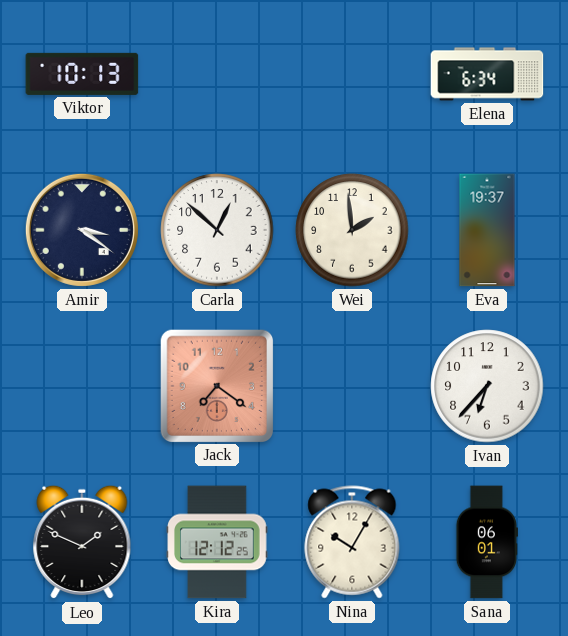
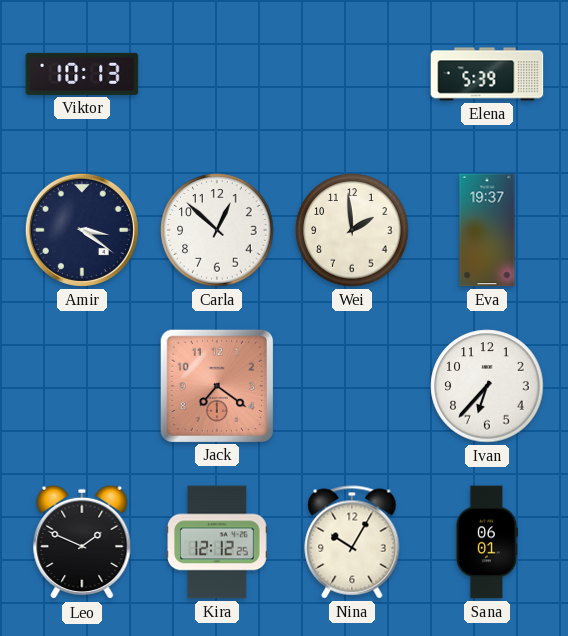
Elena: 6:34 -> 5:39 (487, 74)
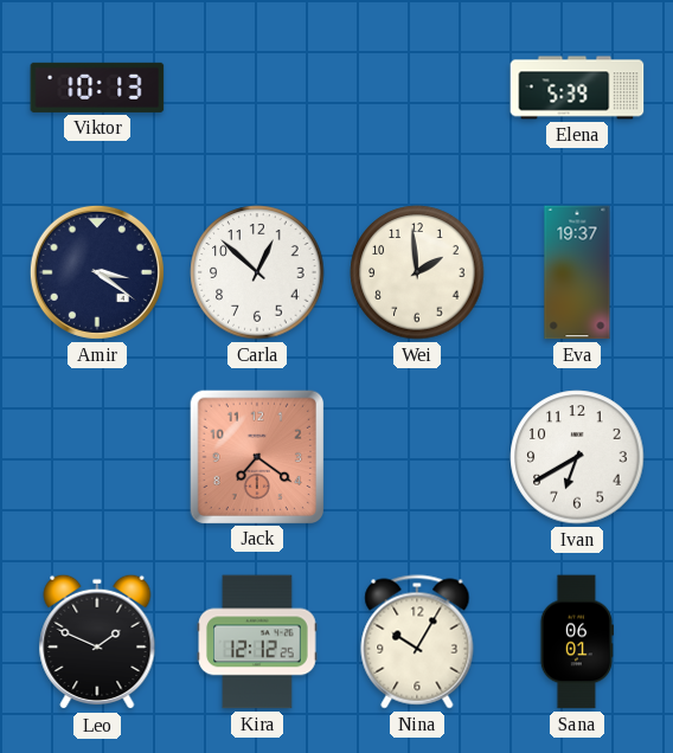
Ivan: 6:37 -> 6:40 (577, 457)
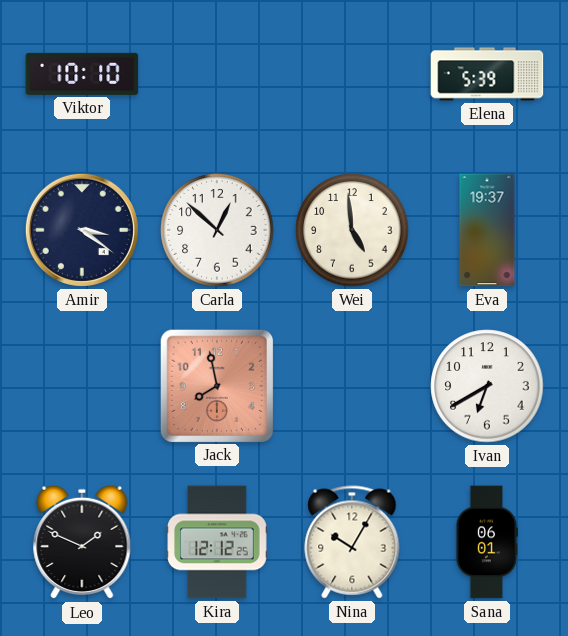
Viktor: 10:13 -> 10:10 (82, 74)
Wei: 1:59 -> 4:59 (352, 230)
Jack: 7:21 -> 7:58 (216, 385)
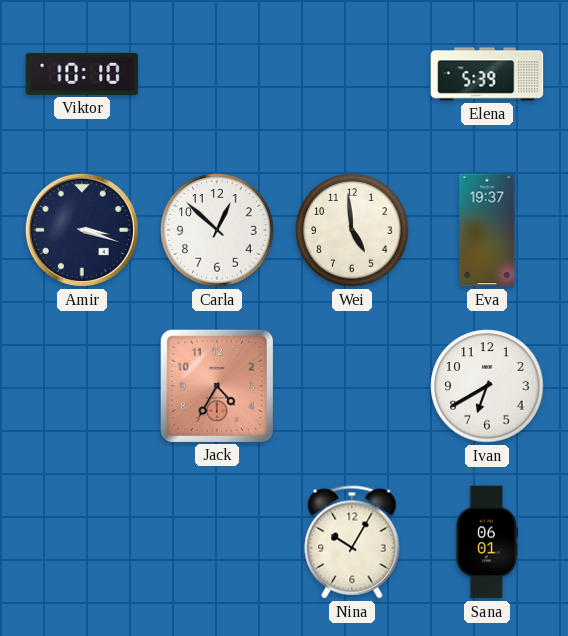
Amir: 3:21 -> 3:18 (82, 230)
Jack: 7:58 -> 4:35 (216, 385)
Leo: 1:49 -> none (82, 542)
Kira: 12:12 -> none (217, 542)
